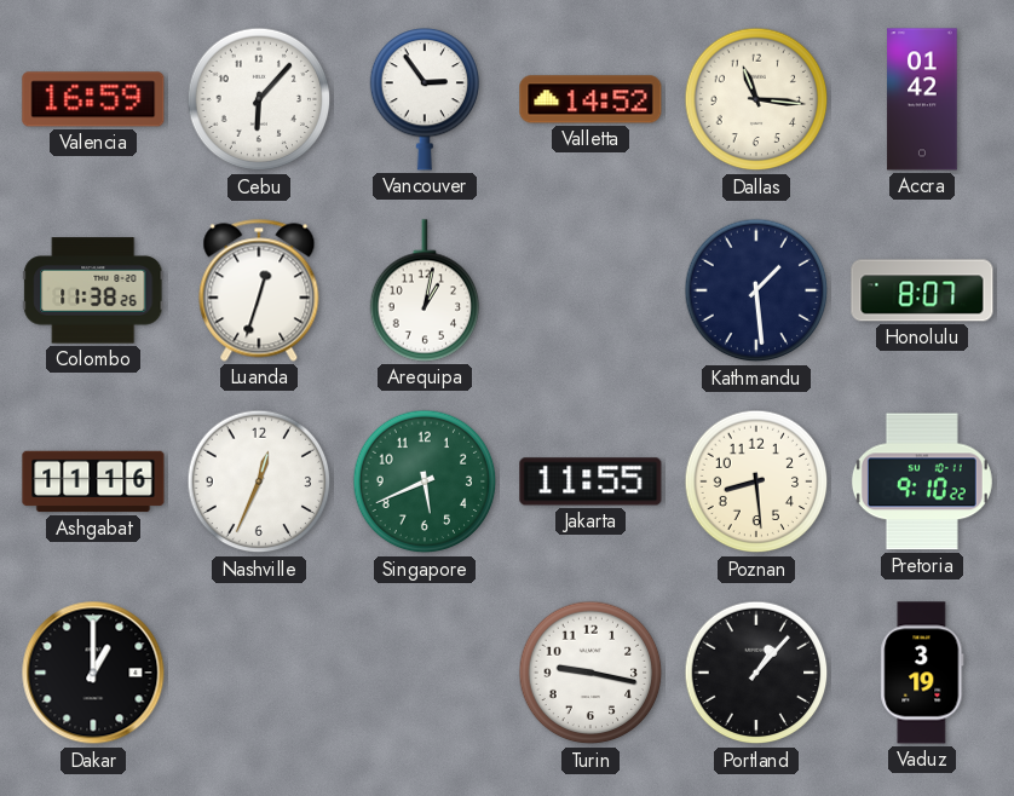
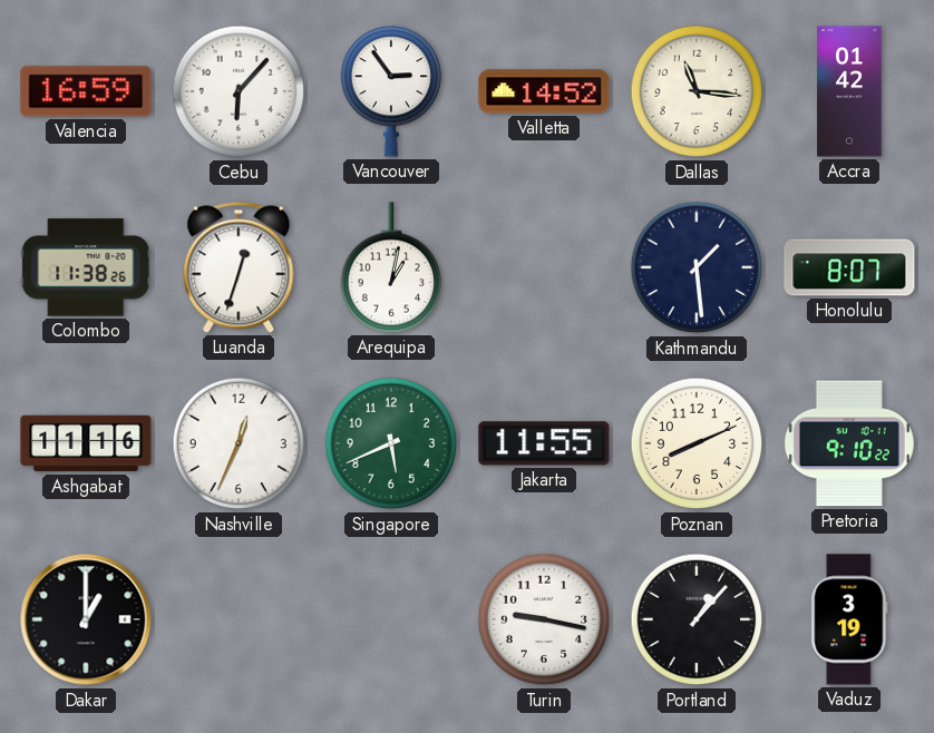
Poznan: 8:29 -> 8:11 (697, 443)
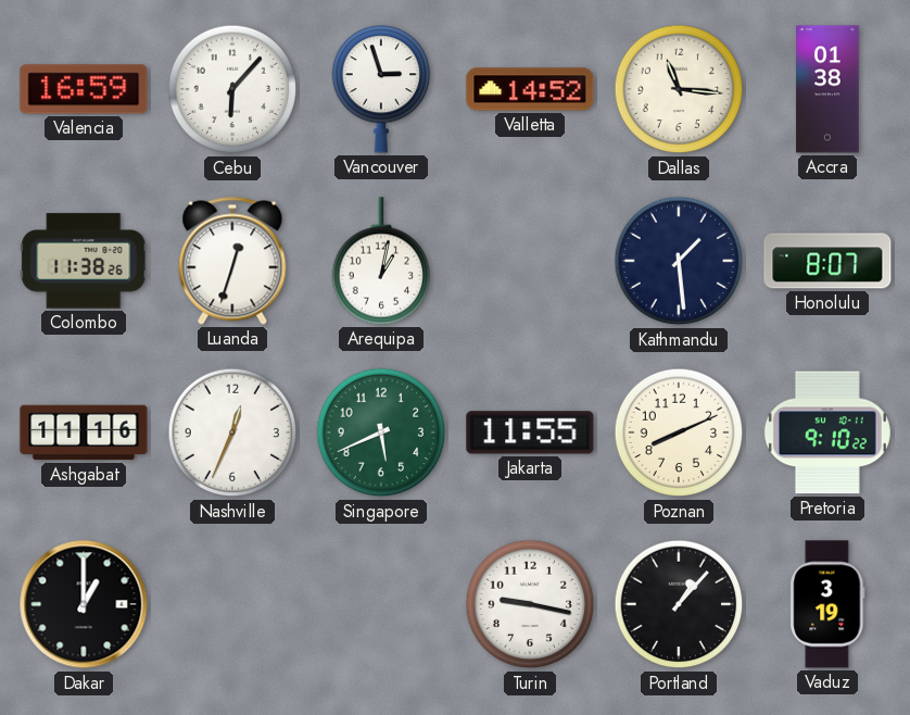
Vancouver: 2:54 -> 2:57 (381, 89)
Accra: 01:42 -> 01:38 (827, 89)
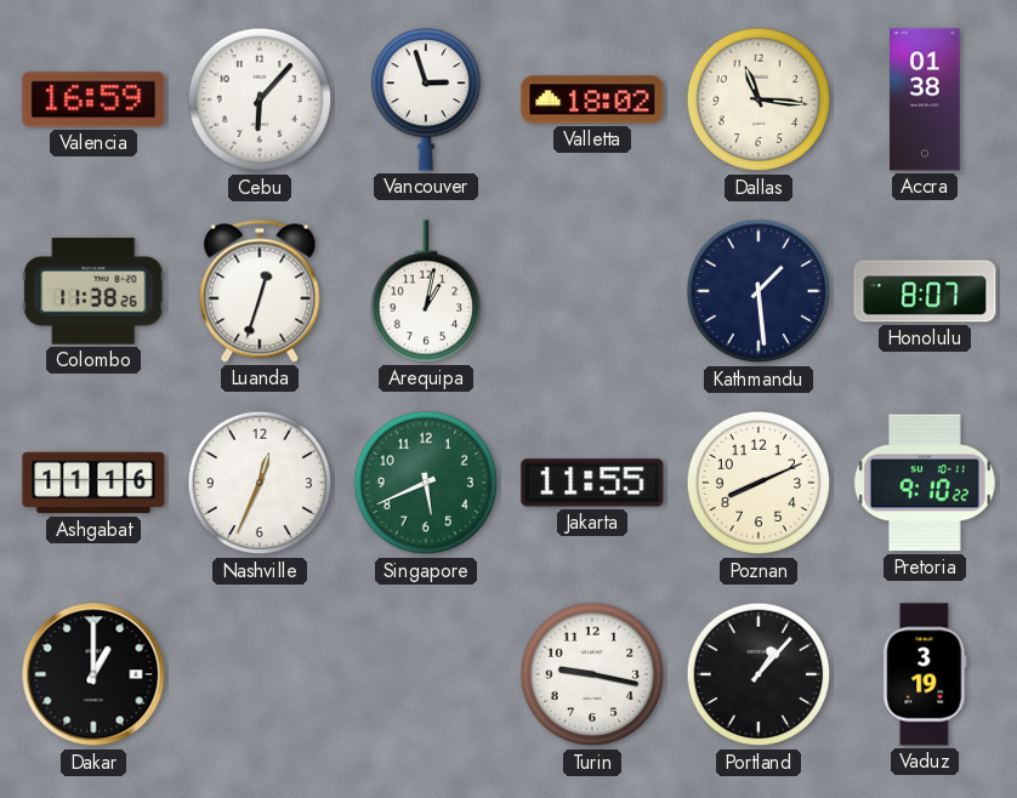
Valletta: 14:52 -> 18:02 (592, 99)
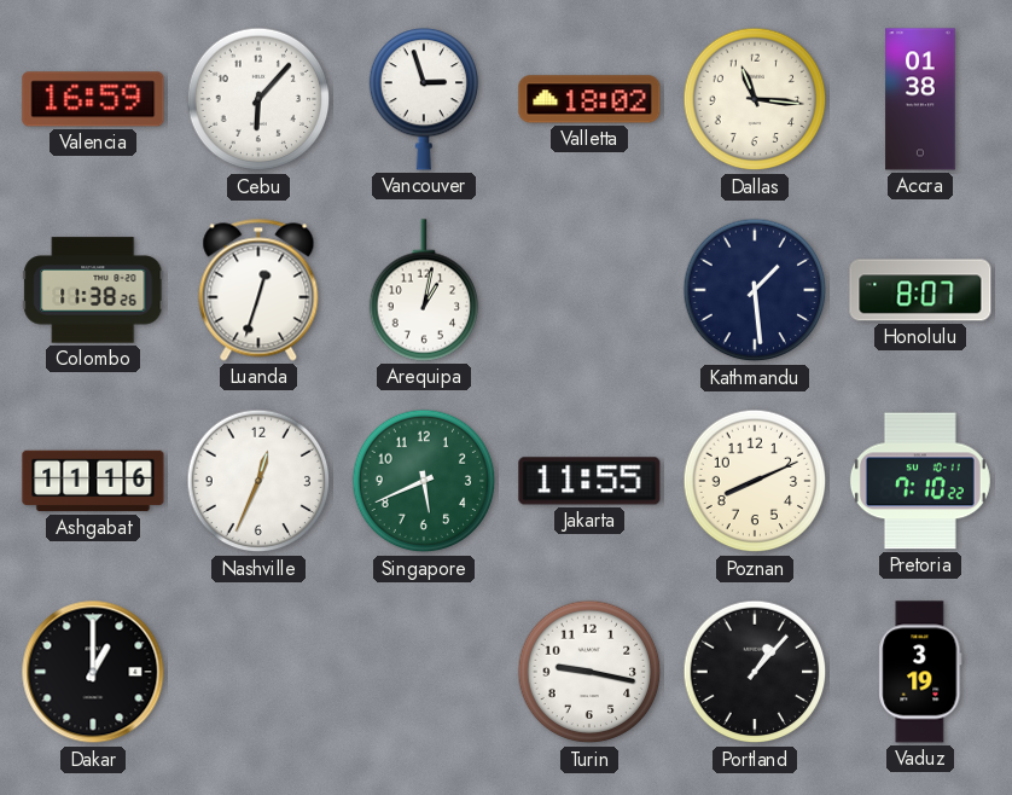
Pretoria: 9:10 -> 7:10 (920, 481)
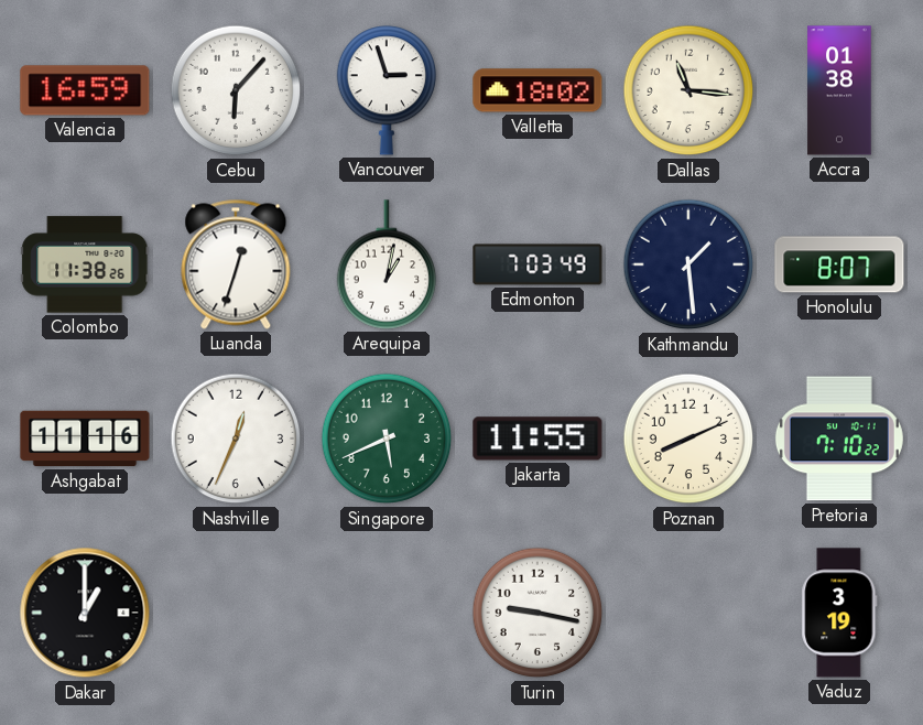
Edmonton: none -> 7:03 (537, 264)
Portland: 1:07 -> none (755, 672)
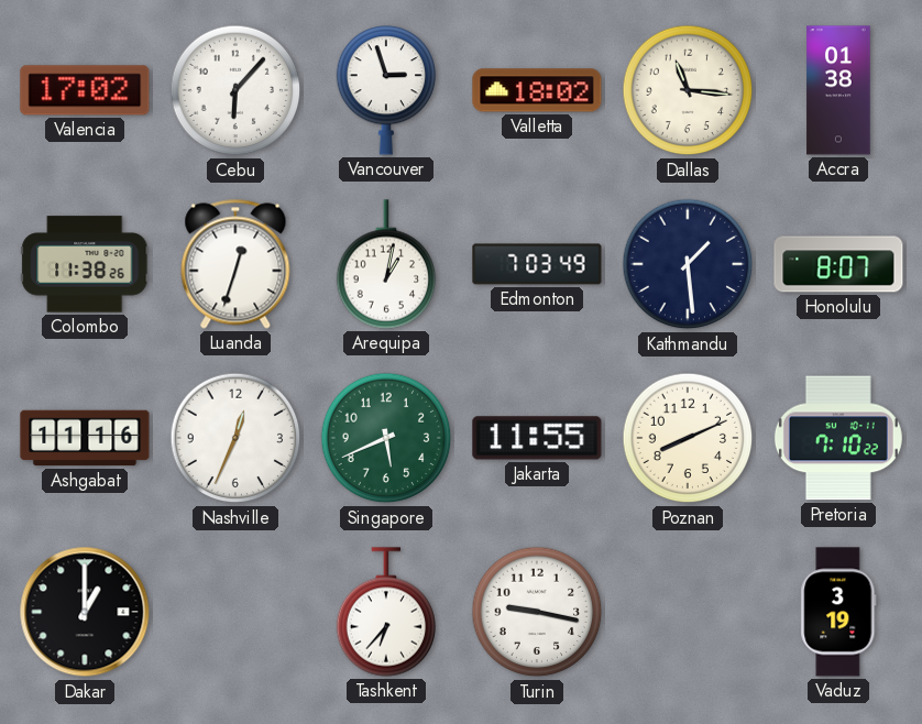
Valencia: 16:59 -> 17:02 (85, 90)
Tashkent: none -> 6:37 (386, 612)
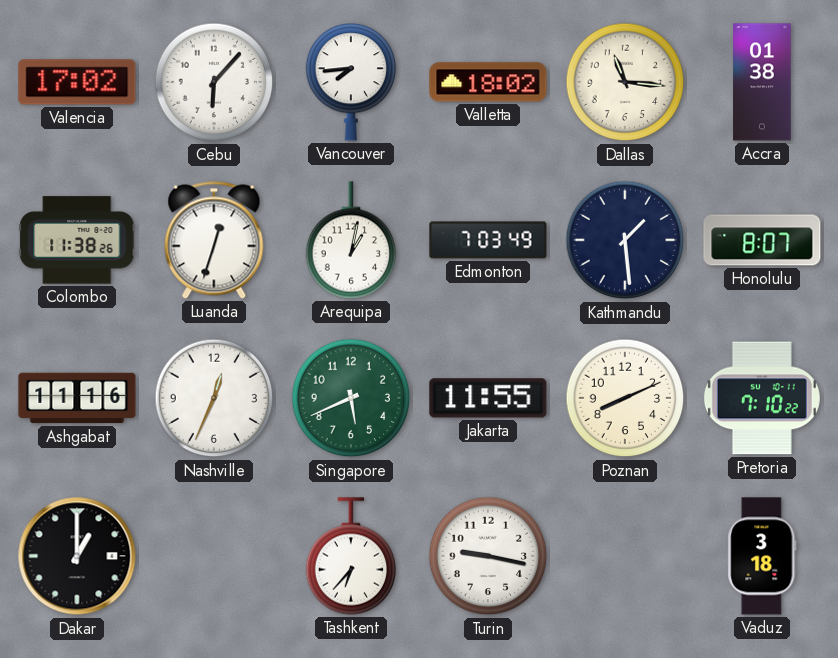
Vancouver: 2:57 -> 7:44 (351, 82)
Vaduz: 3:19 -> 3:18 (762, 556)
